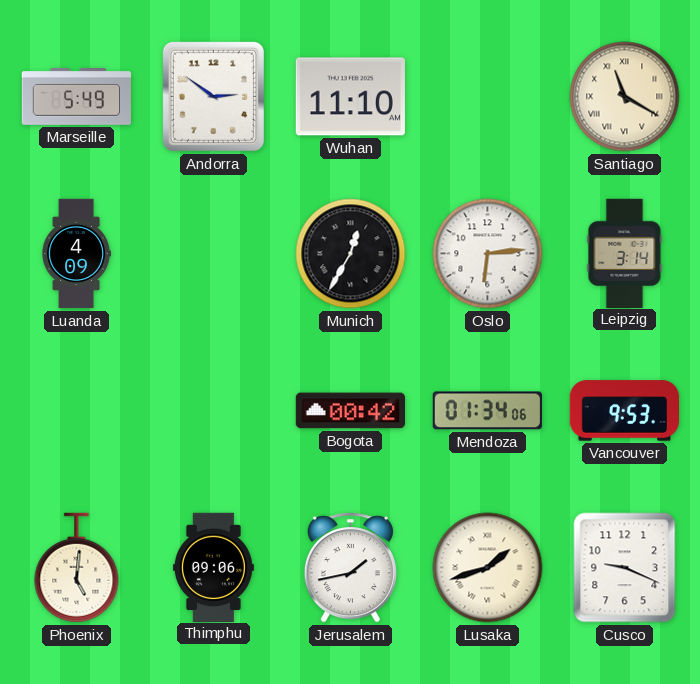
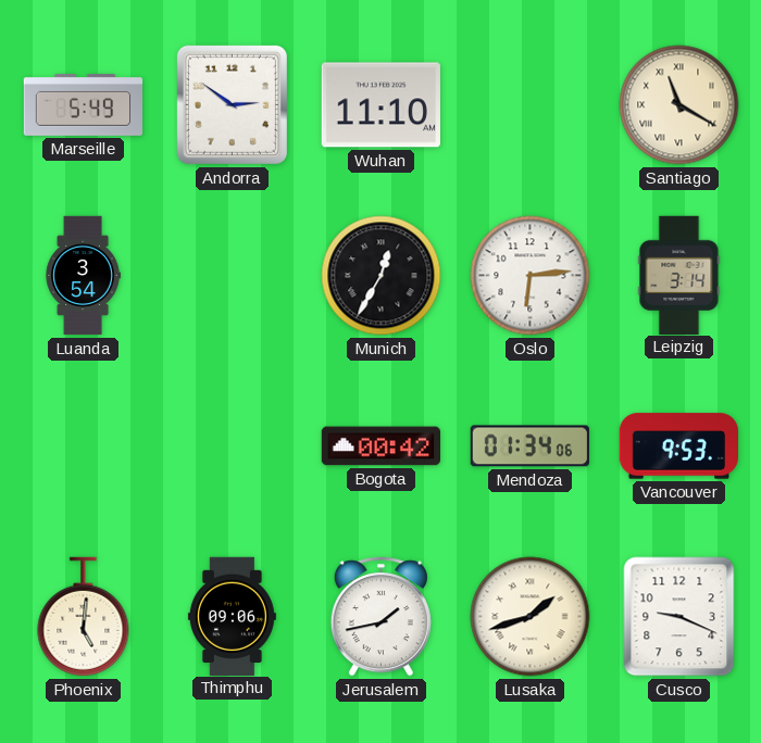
Luanda: 4:09 -> 3:54 (83, 276)
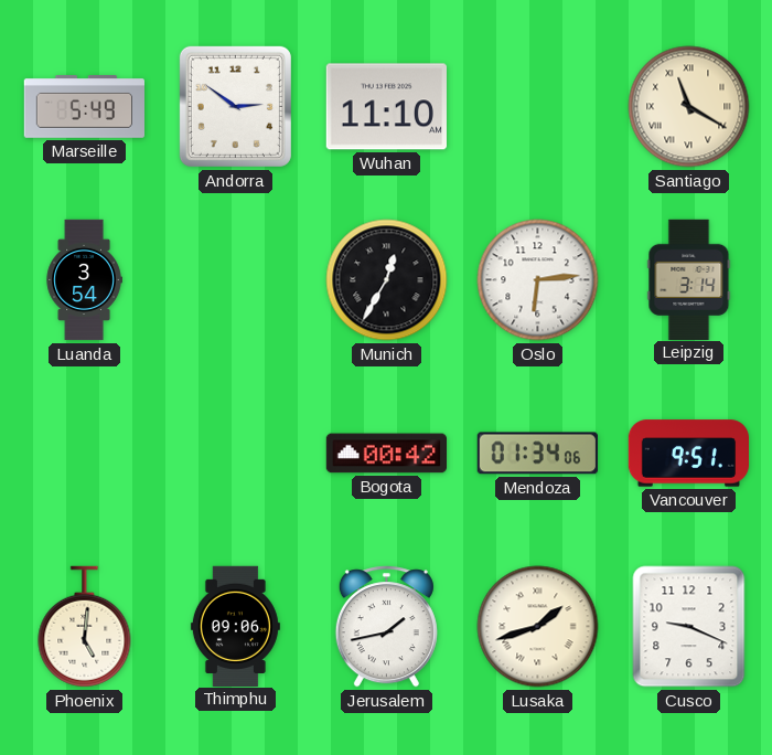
Vancouver: 9:53 -> 9:51 (688, 454)
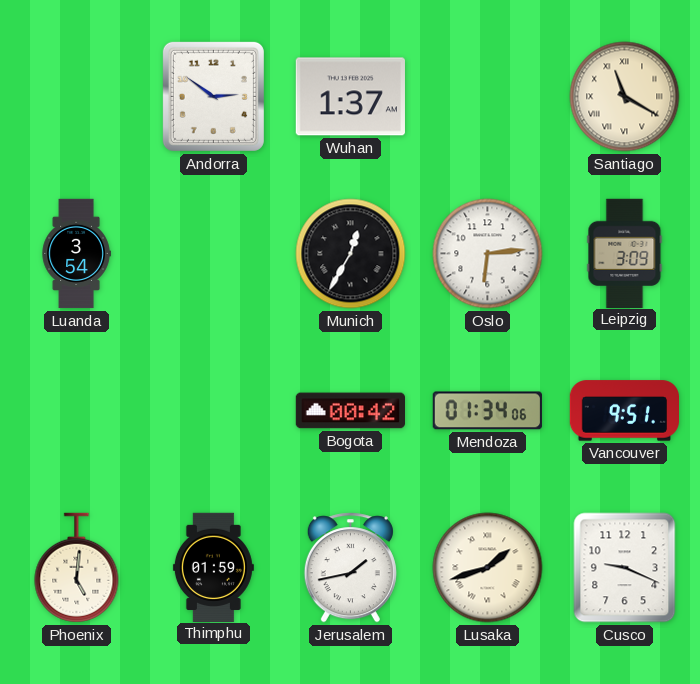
Marseille: 5:49 -> none (85, 107)
Wuhan: 11:10 -> 1:37 (350, 97)
Leipzig: 3:14 -> 3:09 (625, 253)
Thimphu: 09:06 -> 01:59 (213, 567)
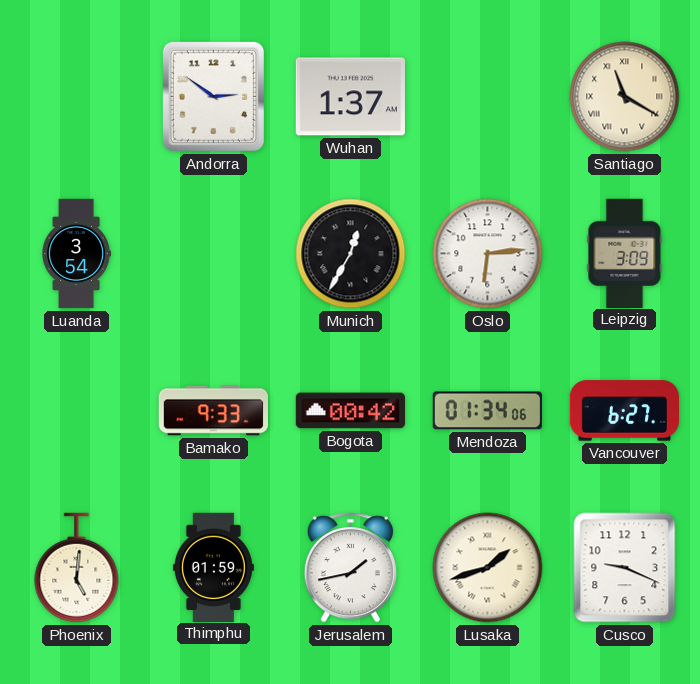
Bamako: none -> 9:33 (213, 411)
Vancouver: 9:51 -> 6:27 (624, 411)
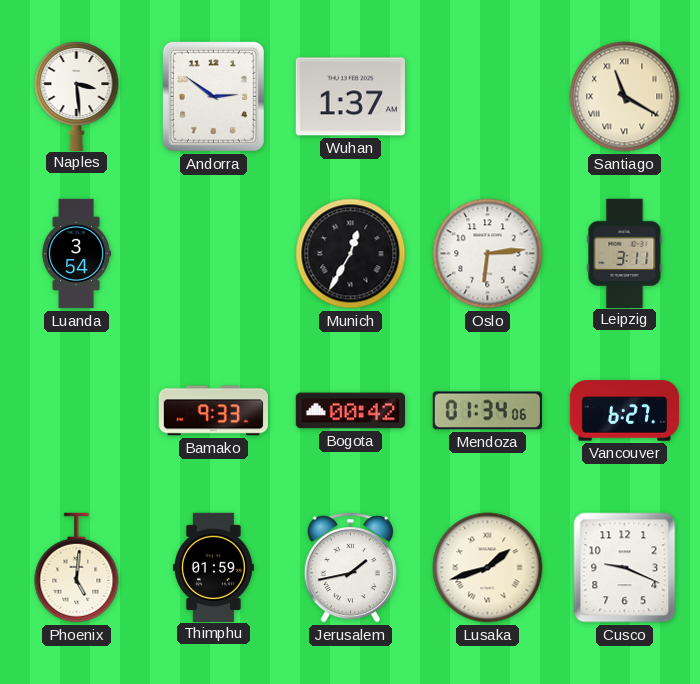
Naples: none -> 3:29 (77, 95)
Leipzig: 3:09 -> 3:11 (625, 253)
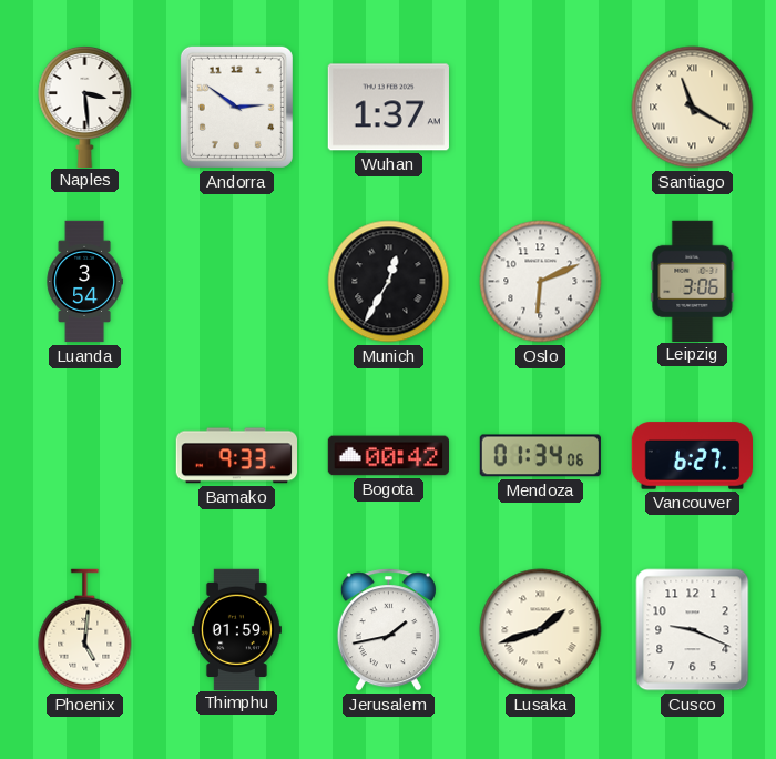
Oslo: 6:14 -> 6:11 (541, 282)
Leipzig: 3:11 -> 3:06 (693, 281)
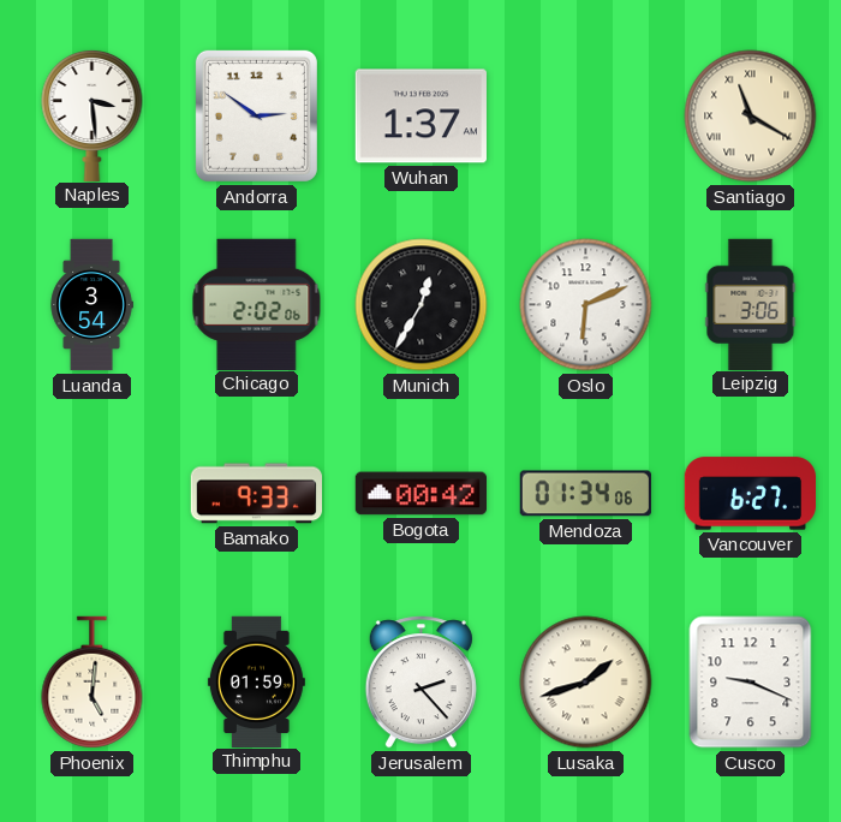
Chicago: none -> 2:02 (257, 304)
Jerusalem: 1:43 -> 2:23 (421, 683)
